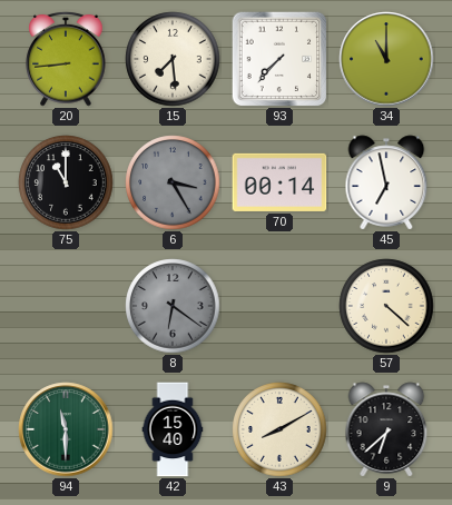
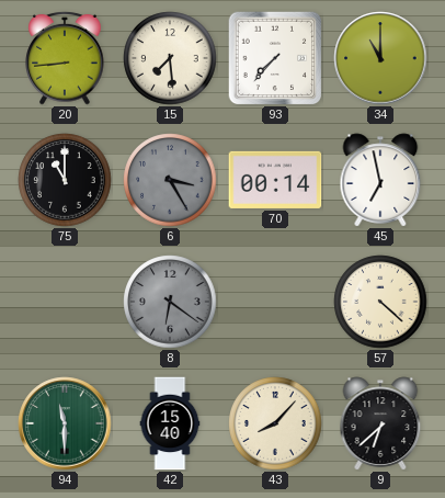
43: 8:10 -> 8:07 (275, 423)
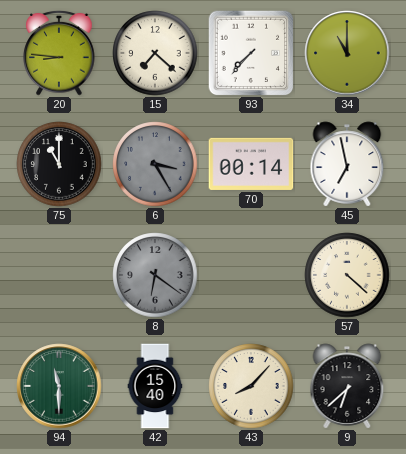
20: 8:44 -> 8:46 (59, 53)
15: 7:29 -> 7:22 (155, 53)
